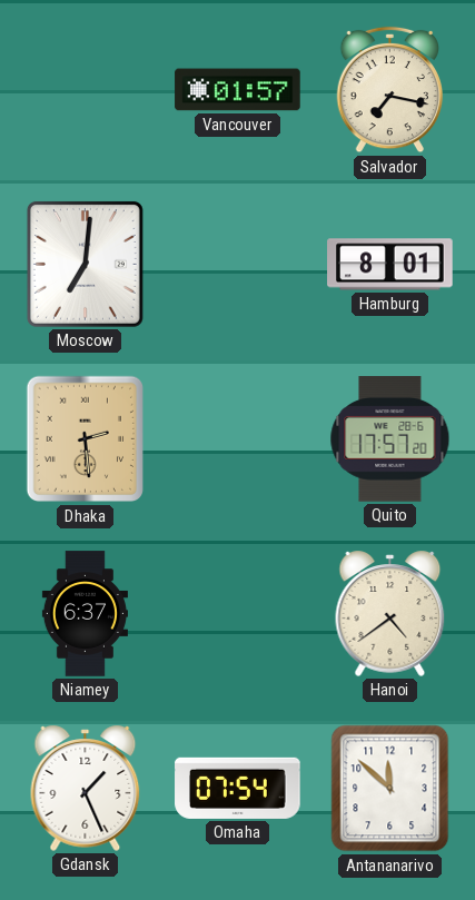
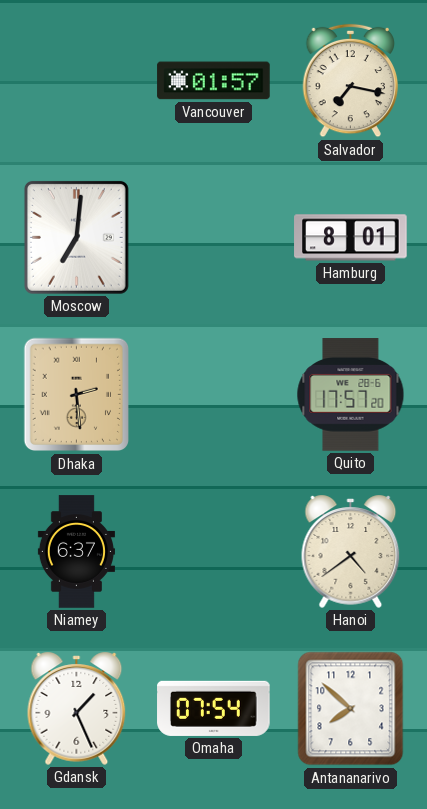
Antananarivo: 11:52 -> 7:52 (351, 709)
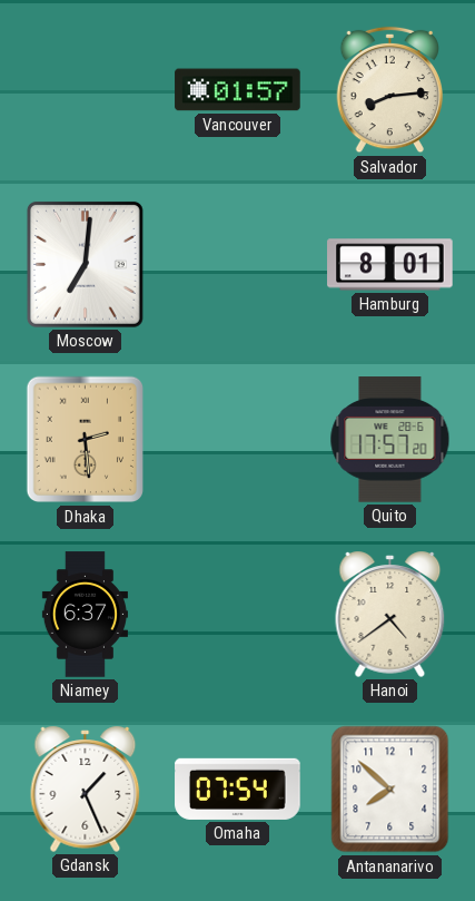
Salvador: 7:17 -> 8:14 (390, 90)
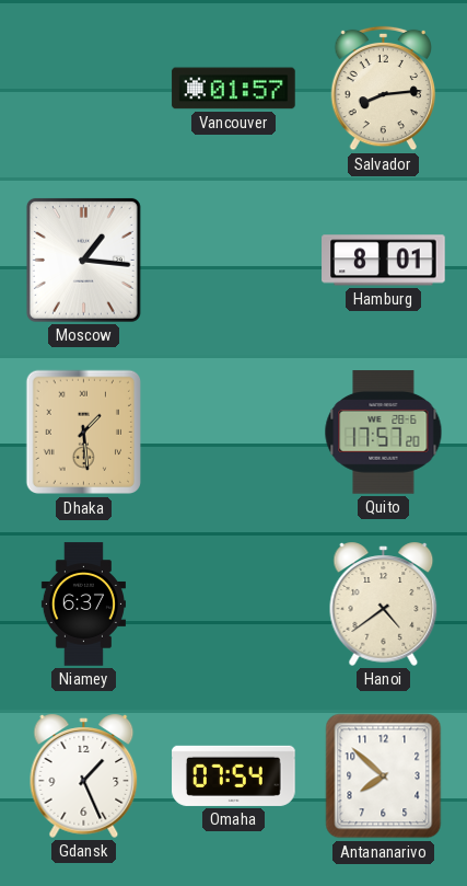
Moscow: 7:01 -> 1:16 (83, 260)
Dhaka: 2:29 -> 1:29 (83, 433)
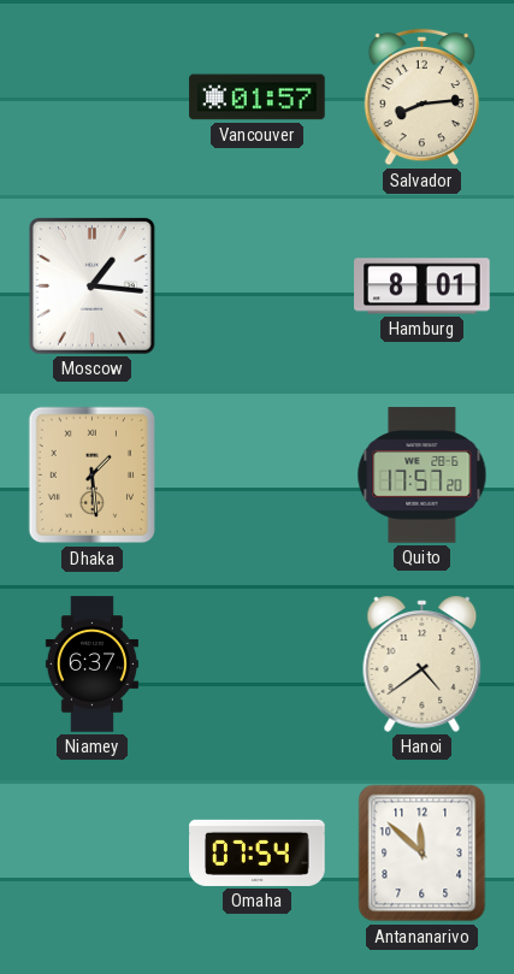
Gdansk: 1:26 -> none (84, 775)
Antananarivo: 7:52 -> 11:52 (423, 854)
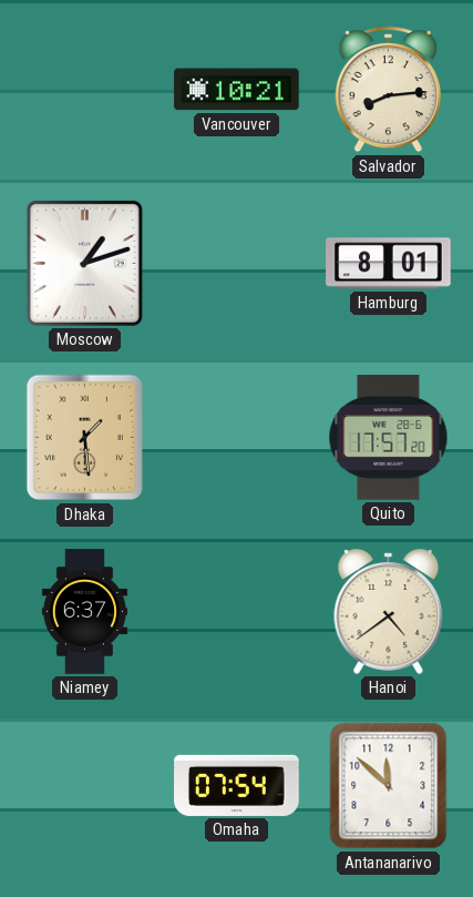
Vancouver: 01:57 -> 10:21 (237, 90)
Moscow: 1:16 -> 1:12 (84, 263)
